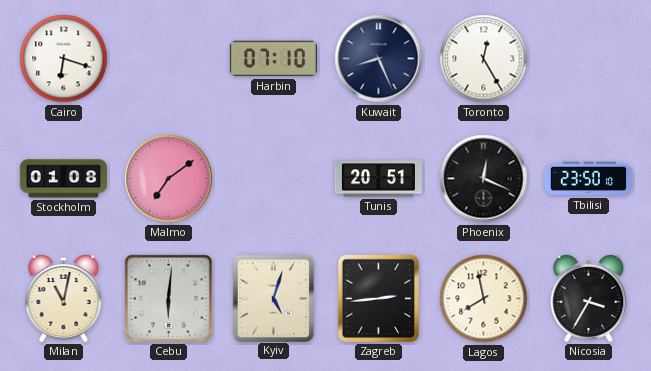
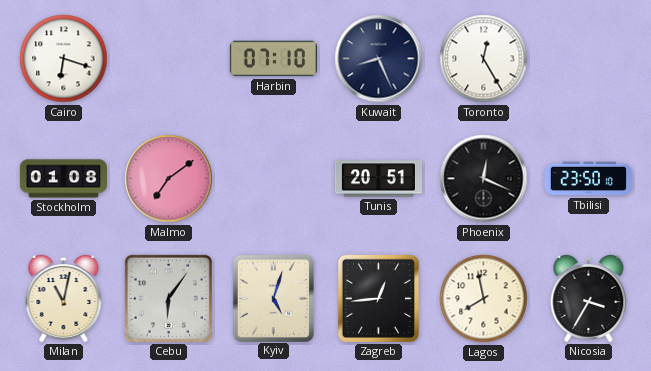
Cebu: 6:01 -> 6:06 (168, 298)
Zagreb: 2:44 -> 12:44 (378, 298)
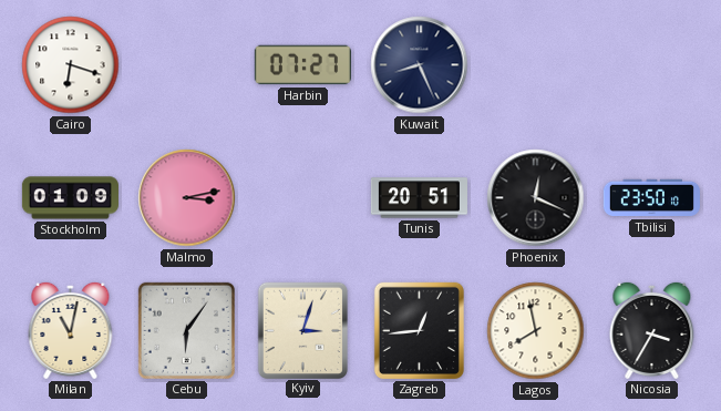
Harbin: 07:10 -> 07:27 (302, 65)
Toronto: 12:25 -> none (484, 59)
Stockholm: 01:08 -> 01:09 (70, 198)
Malmo: 7:09 -> 3:13 (187, 198)
Kyiv: 5:03 -> 3:03 (302, 330)
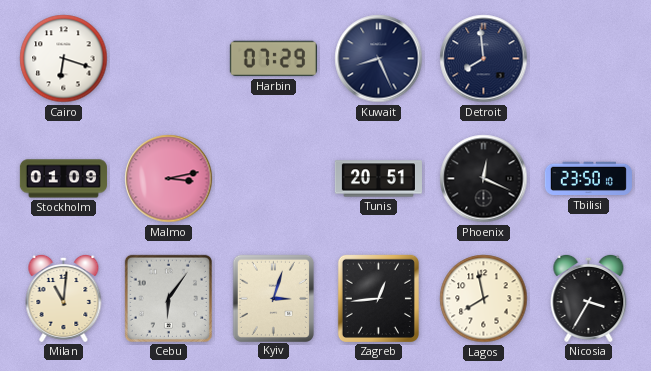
Harbin: 07:27 -> 07:29 (273, 59)
Detroit: none -> 7:59 (484, 59)
Milan: 11:02 -> 11:01 (64, 298)
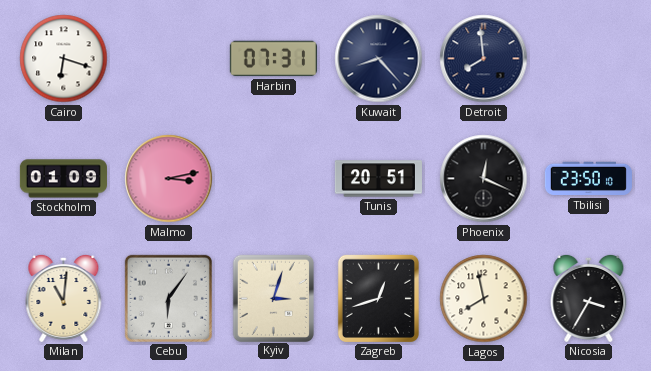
Harbin: 07:29 -> 07:31 (273, 59)
Kuwait: 8:26 -> 8:23 (379, 59)
Zagreb: 12:44 -> 12:42 (378, 298)
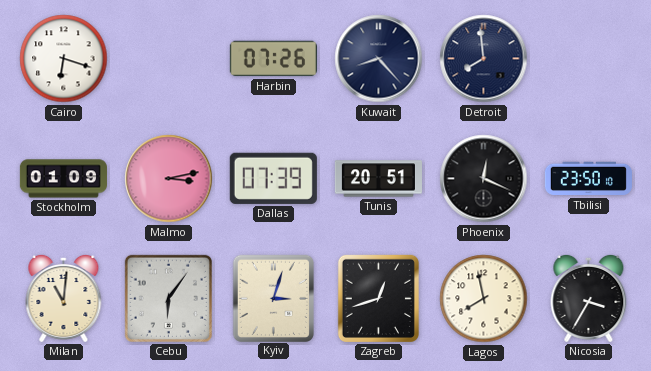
Harbin: 07:31 -> 07:26 (273, 59)
Dallas: none -> 07:39 (273, 178)
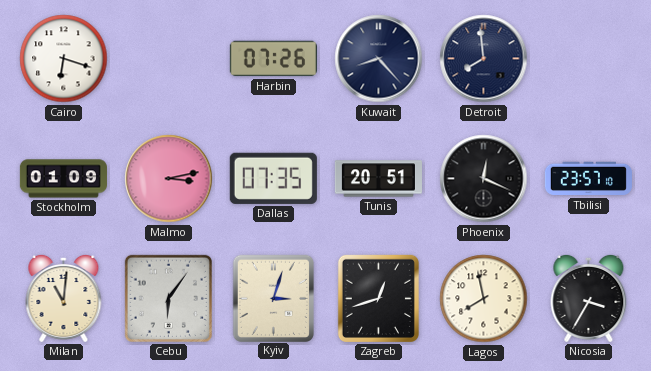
Dallas: 07:39 -> 07:35 (273, 178)
Tbilisi: 23:50 -> 23:57 (588, 179)
